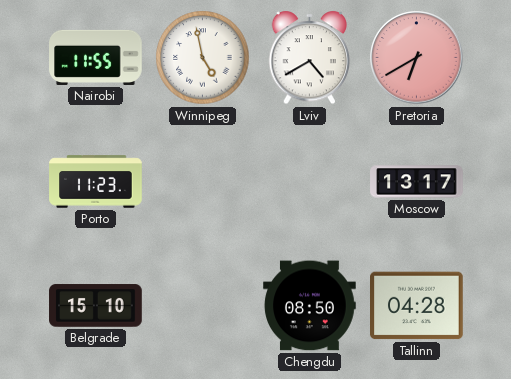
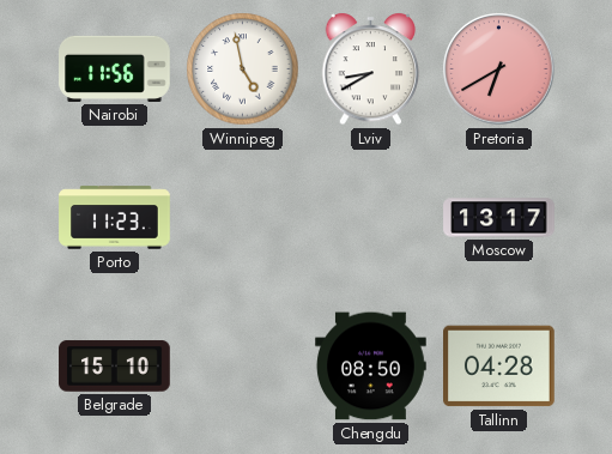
Nairobi: 11:55 -> 11:56 (115, 68)
Lviv: 4:40 -> 8:40 (371, 69)
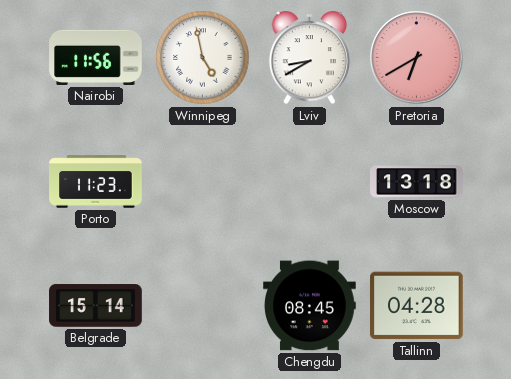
Moscow: 13:17 -> 13:18 (417, 182)
Belgrade: 15:10 -> 15:14 (96, 306)
Chengdu: 08:50 -> 08:45 (310, 306)
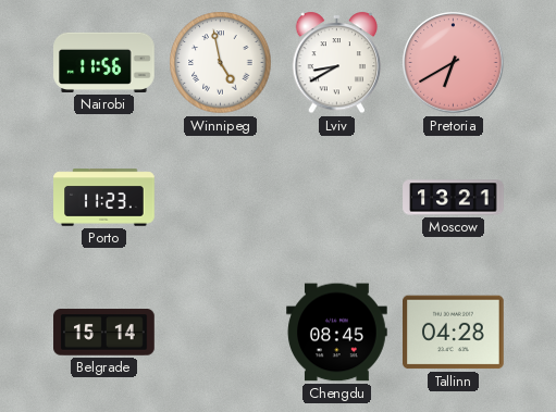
Moscow: 13:18 -> 13:21 (454, 198)
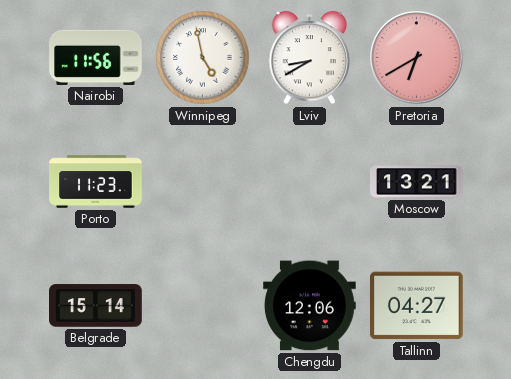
Chengdu: 08:45 -> 12:06 (310, 306)
Tallinn: 04:28 -> 04:27 (417, 306)
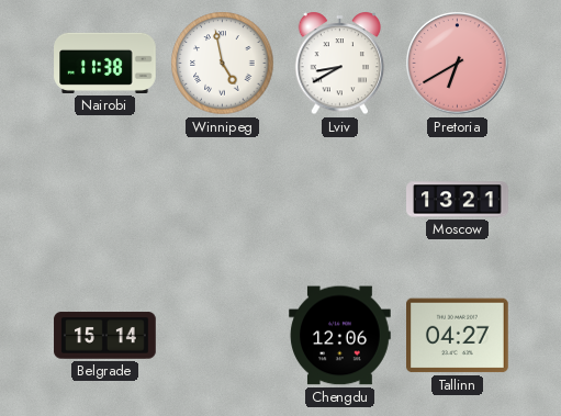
Nairobi: 11:56 -> 11:38 (105, 63)
Porto: 11:23 -> none (96, 182)
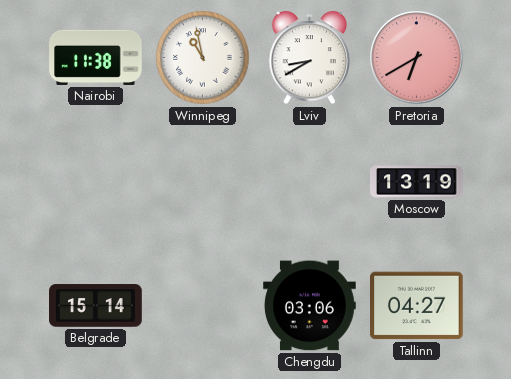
Winnipeg: 4:58 -> 10:58 (203, 58)
Moscow: 13:21 -> 13:19 (417, 182)
Chengdu: 12:06 -> 03:06 (310, 306)
